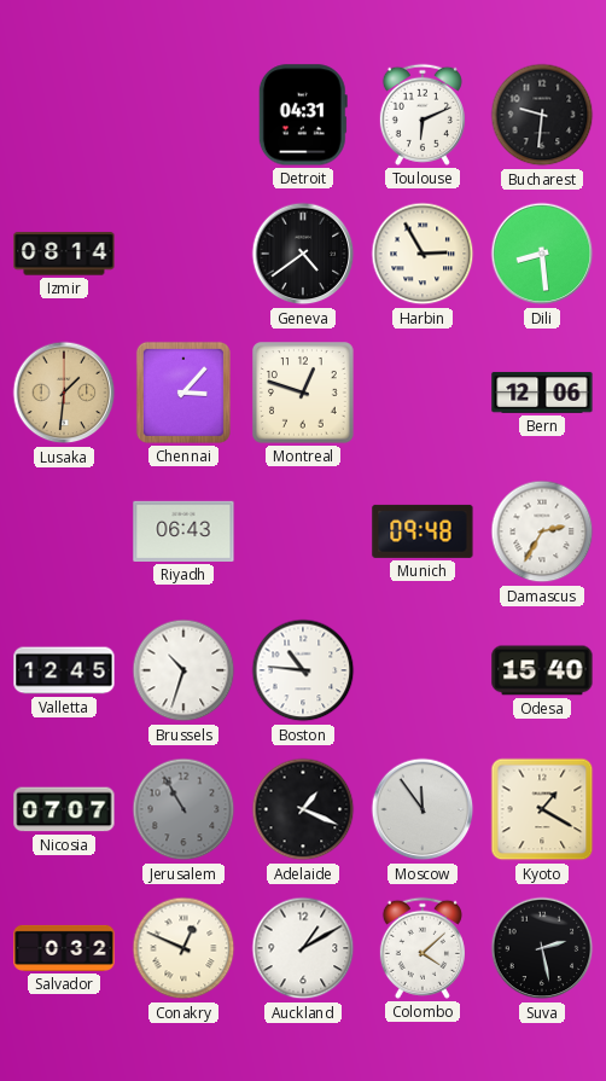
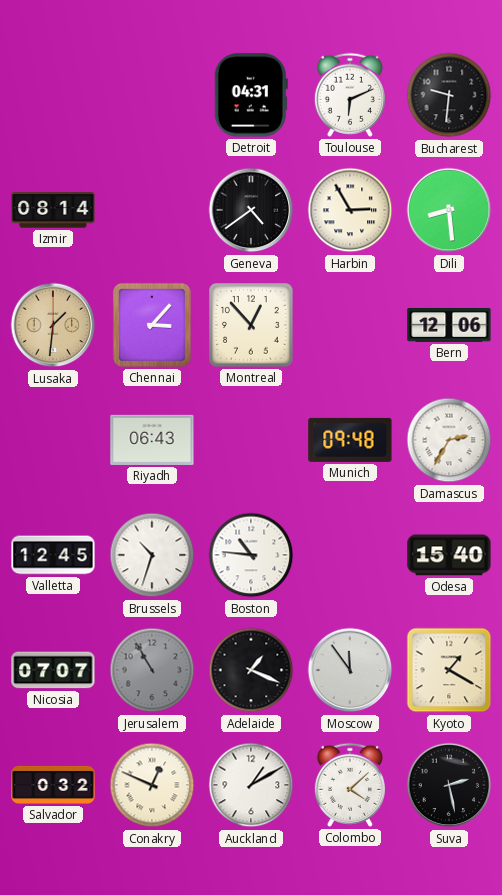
Montreal: 12:48 -> 12:53 (252, 326)
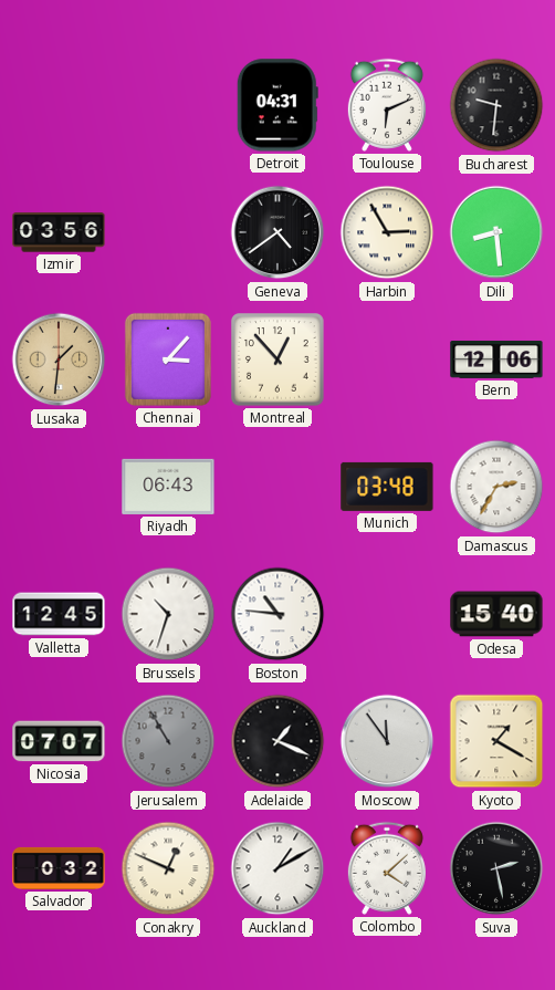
Izmir: 08:14 -> 03:56 (59, 232)
Munich: 09:48 -> 03:48 (387, 487)
